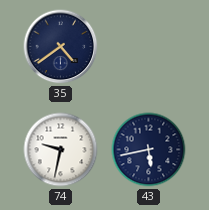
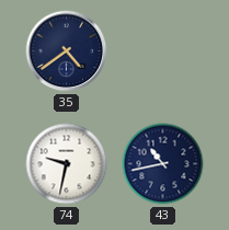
43: 5:43 -> 10:43 (163, 164)
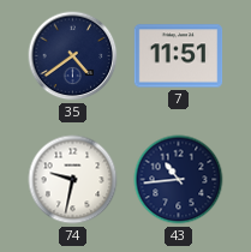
7: none -> 11:51 (179, 56)
43: 10:43 -> 10:44 (179, 180)
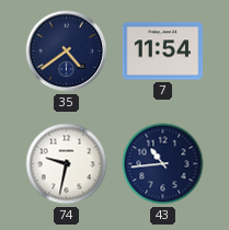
7: 11:51 -> 11:54 (163, 51)
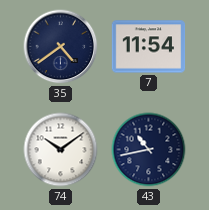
74: 9:32 -> 10:09 (61, 150)
43: 10:44 -> 10:43 (149, 150)
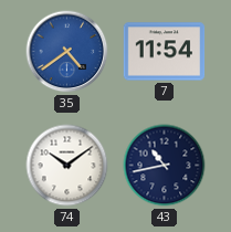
35 dial: navy -> blue (67, 52)
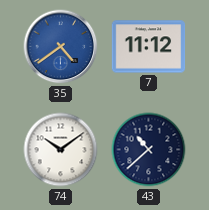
7: 11:54 -> 11:12 (149, 47)
43: 10:43 -> 10:38 (149, 150)
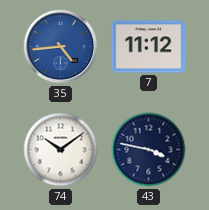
35: 4:39 -> 4:44 (61, 47)
43: 10:38 -> 3:47 (149, 150)
